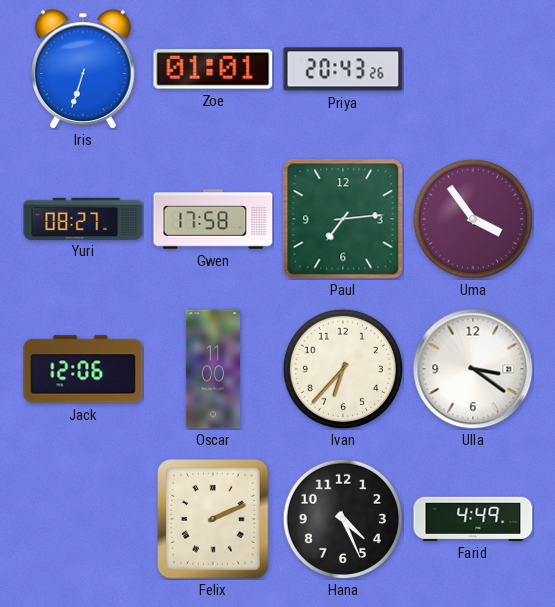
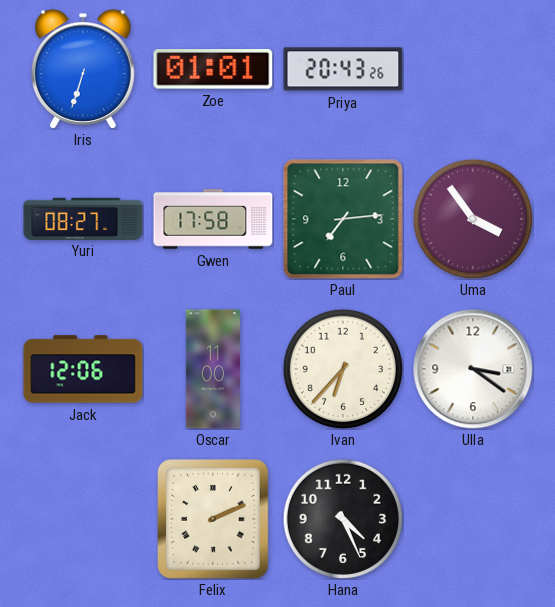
Farid: 4:49 -> none (473, 519)
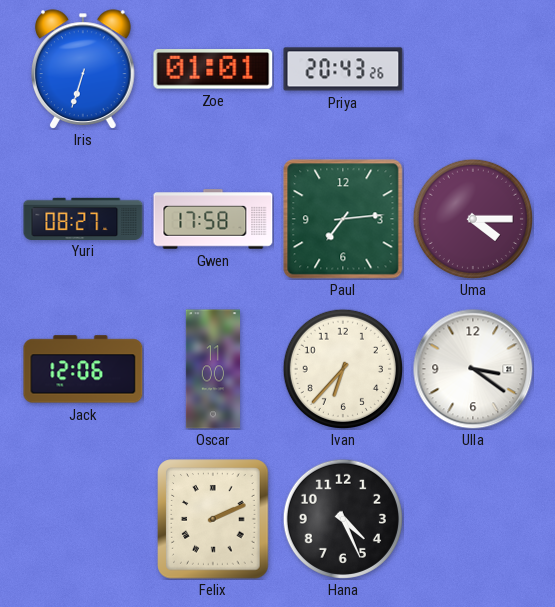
Uma: 3:54 -> 4:15 (473, 219)
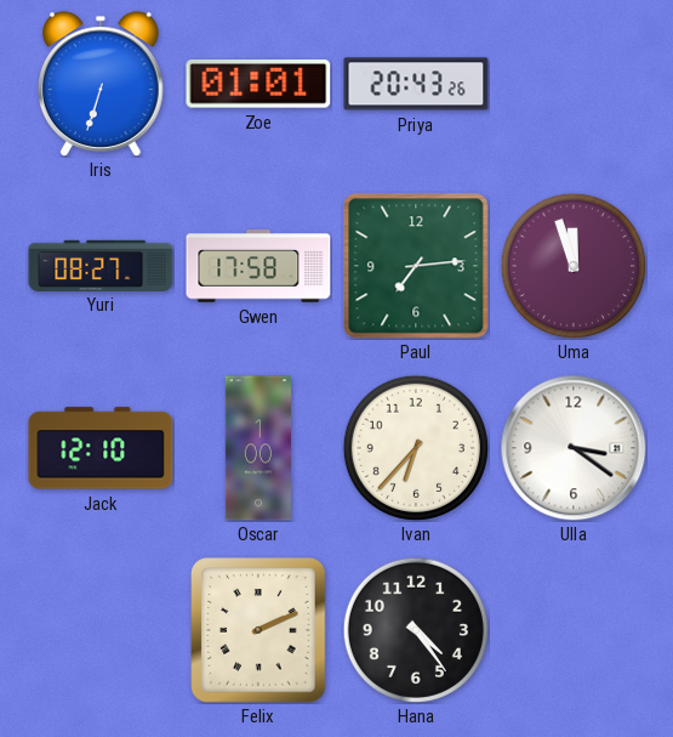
Uma: 4:15 -> 11:57 (574, 266)
Jack: 12:06 -> 12:10 (101, 448)
Oscar: 11:00 -> 1:00 (257, 448)
Hana: 4:26 -> 4:24 (416, 630)
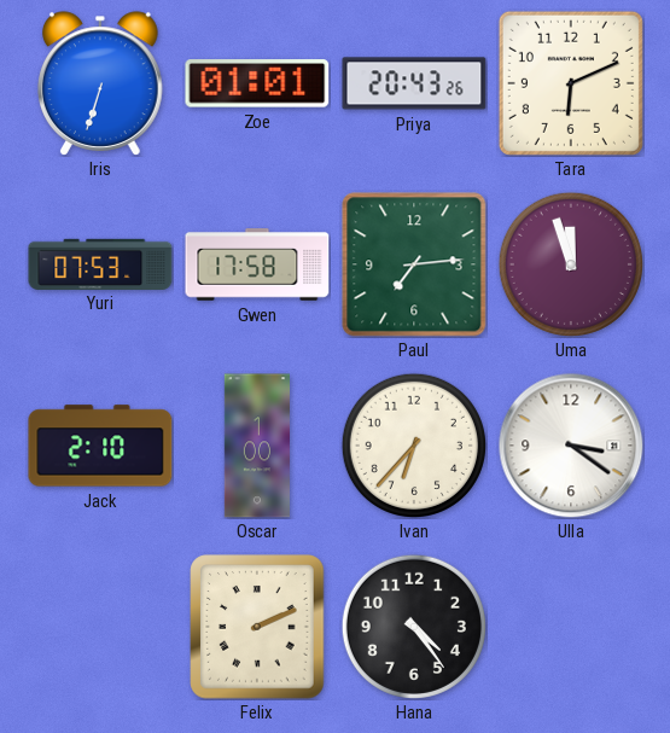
Tara: none -> 6:11 (571, 83)
Yuri: 08:27 -> 07:53 (100, 263)
Jack: 12:10 -> 2:10 (100, 446)
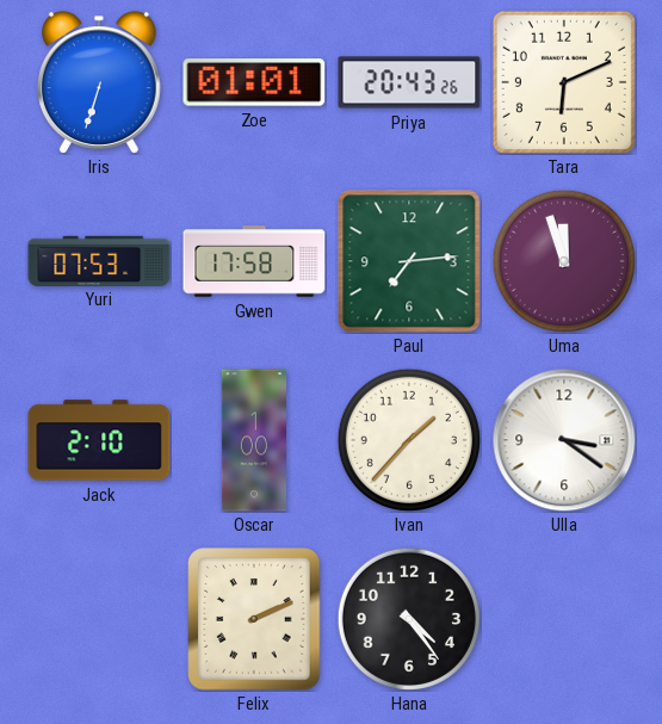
Ivan: 6:37 -> 1:37 (409, 440)
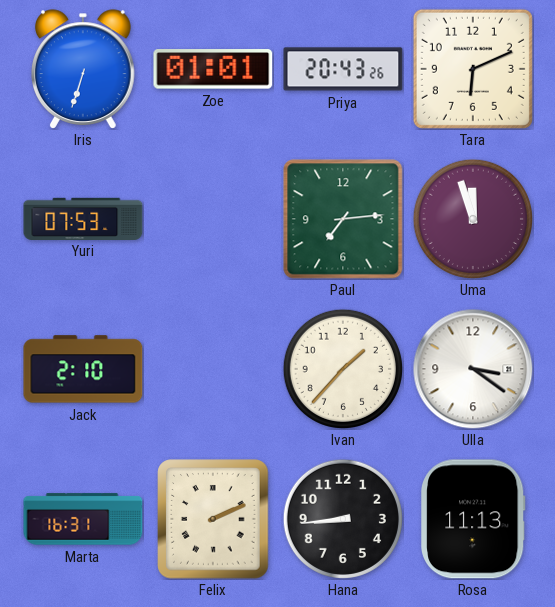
Gwen: 17:58 -> none (254, 261)
Oscar: 1:00 -> none (253, 440)
Marta: none -> 16:31 (83, 519)
Hana: 4:24 -> 8:44 (343, 519)
Rosa: none -> 11:13 (474, 519)
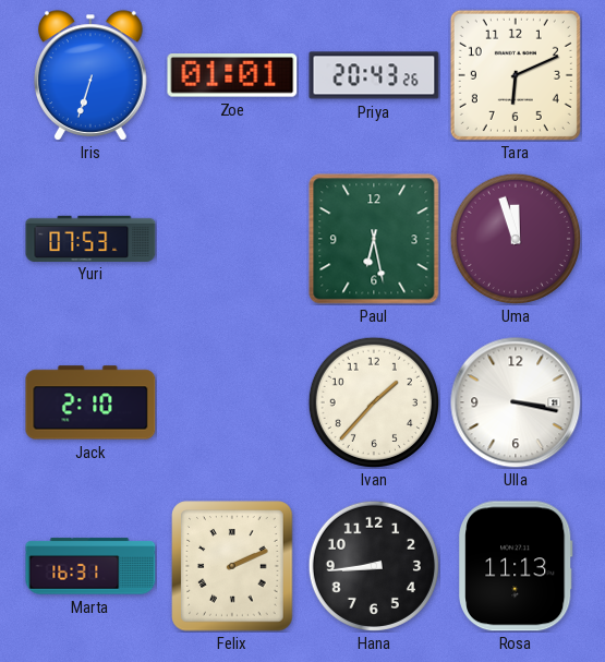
Paul: 7:14 -> 6:28 (374, 239)
Ulla: 3:21 -> 3:17 (516, 402)
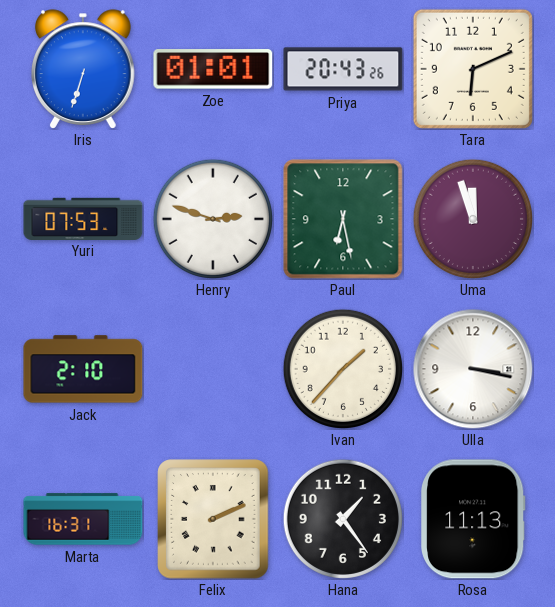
Henry: none -> 2:48 (213, 219)
Hana: 8:44 -> 1:24 (343, 519)
